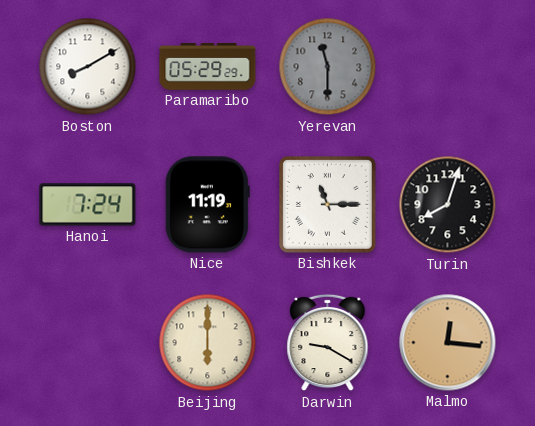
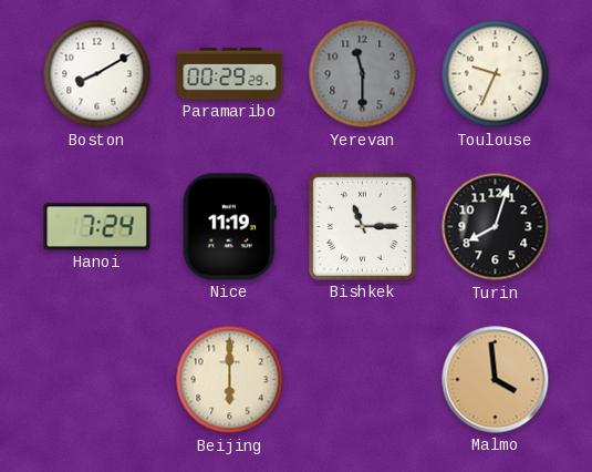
Paramaribo: 05:29 -> 00:29 (230, 74)
Toulouse: none -> 9:34 (496, 74)
Darwin: 9:20 -> none (328, 343)
Malmo: 12:16 -> 3:59 (496, 380)
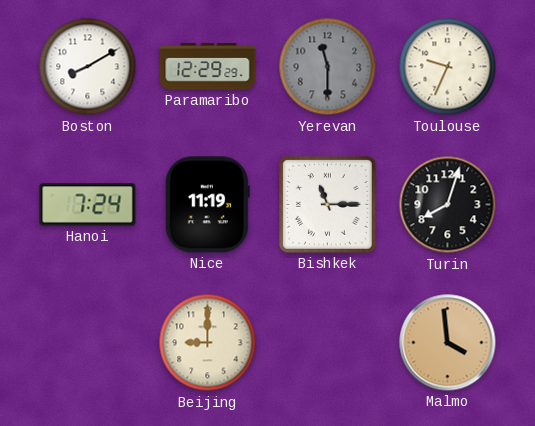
Paramaribo: 00:29 -> 12:29 (208, 67)
Beijing: 6:00 -> 9:00 (208, 343)
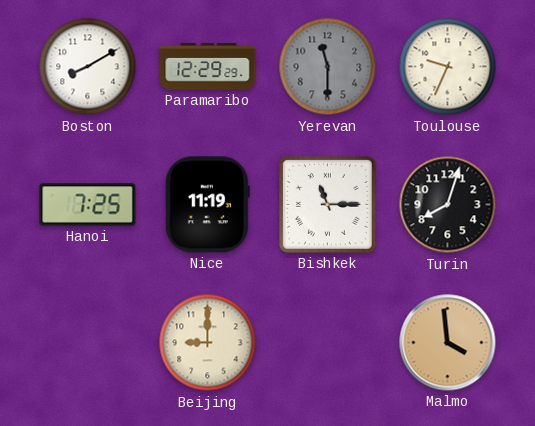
Hanoi: 7:24 -> 7:25 (88, 205)
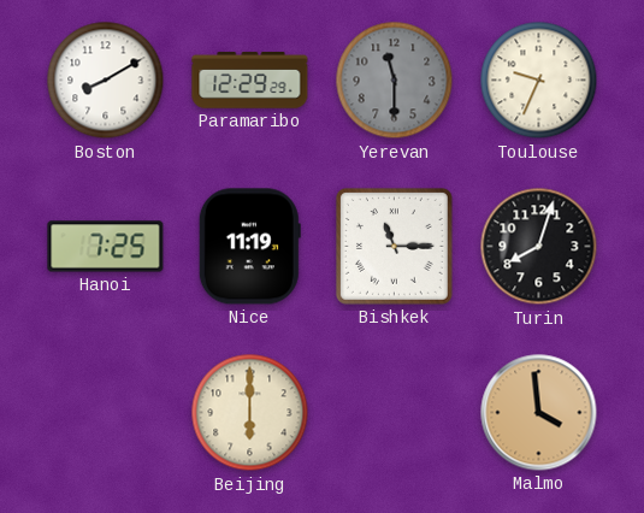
Beijing: 9:00 -> 6:00 (250, 413)
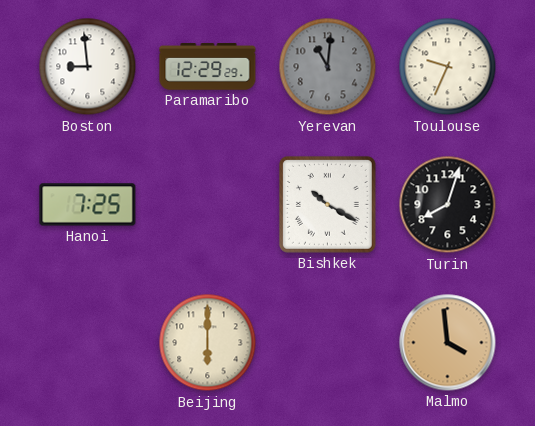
Boston: 8:10 -> 8:59 (88, 67)
Yerevan: 11:30 -> 11:01 (328, 67)
Nice: 11:19 -> none (249, 247)
Bishkek: 11:15 -> 10:20 (327, 204)
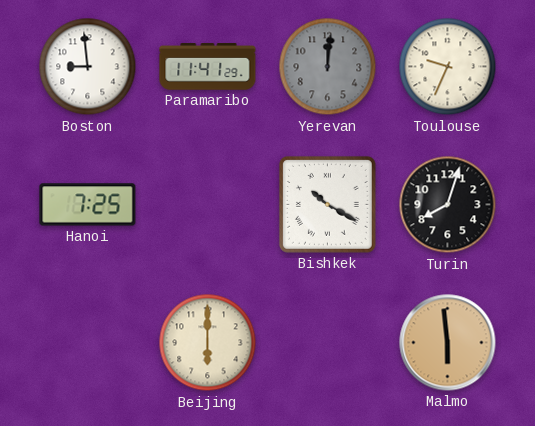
Paramaribo: 12:29 -> 11:41 (208, 67)
Yerevan: 11:01 -> 12:01 (328, 67)
Malmo: 3:59 -> 5:59 (448, 343)
